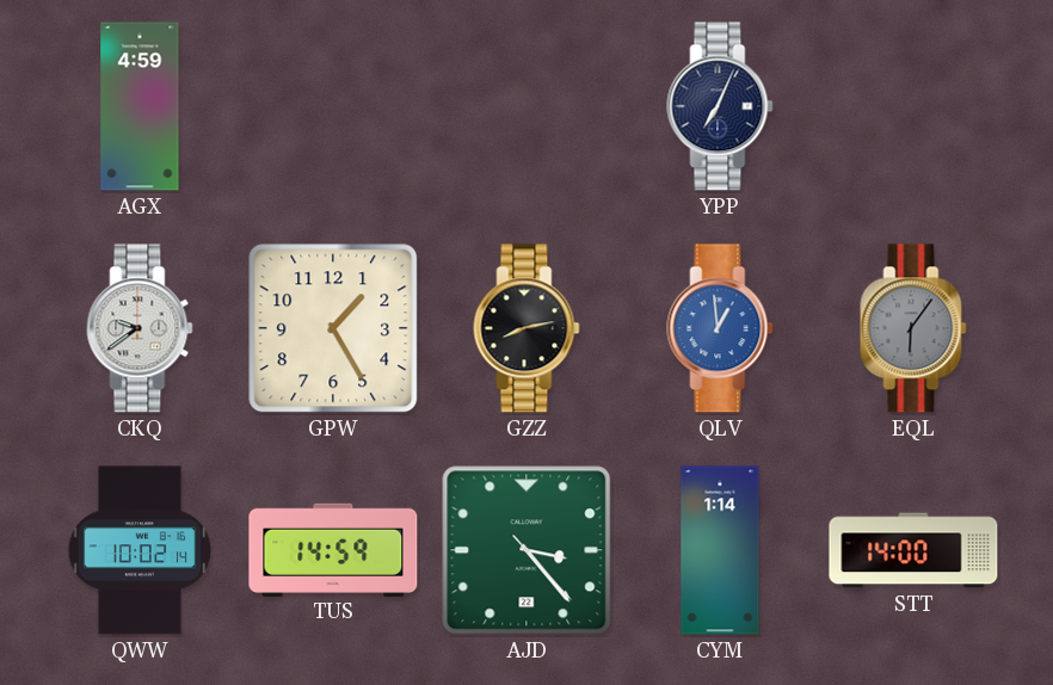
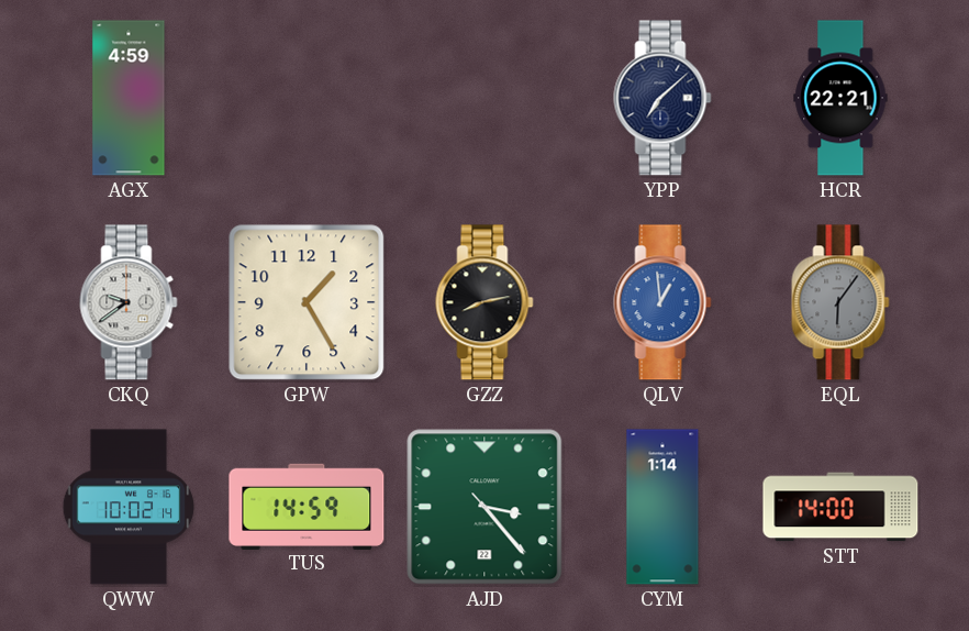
YPP: 7:04 -> 7:08 (662, 98)
HCR: none -> 22:21 (840, 98)
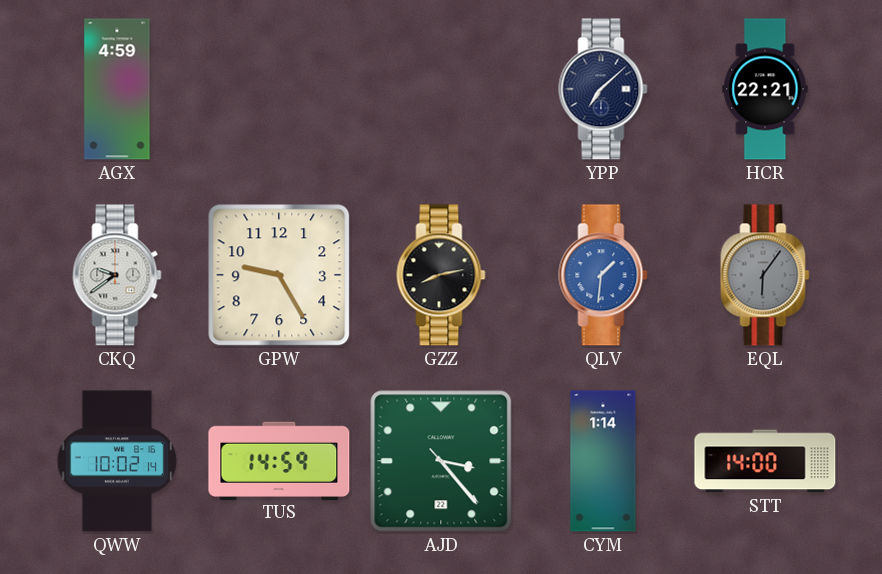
GPW: 1:25 -> 9:25 (279, 275)
QLV: 12:59 -> 1:31 (603, 275)
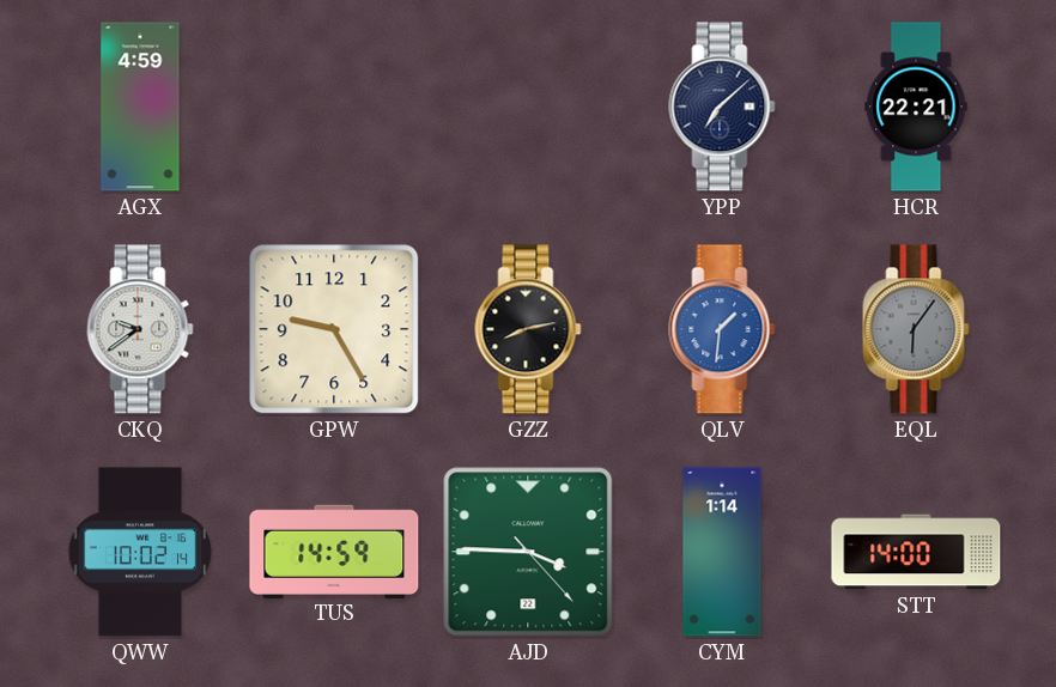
AJD: 3:23 -> 3:45 (528, 552)
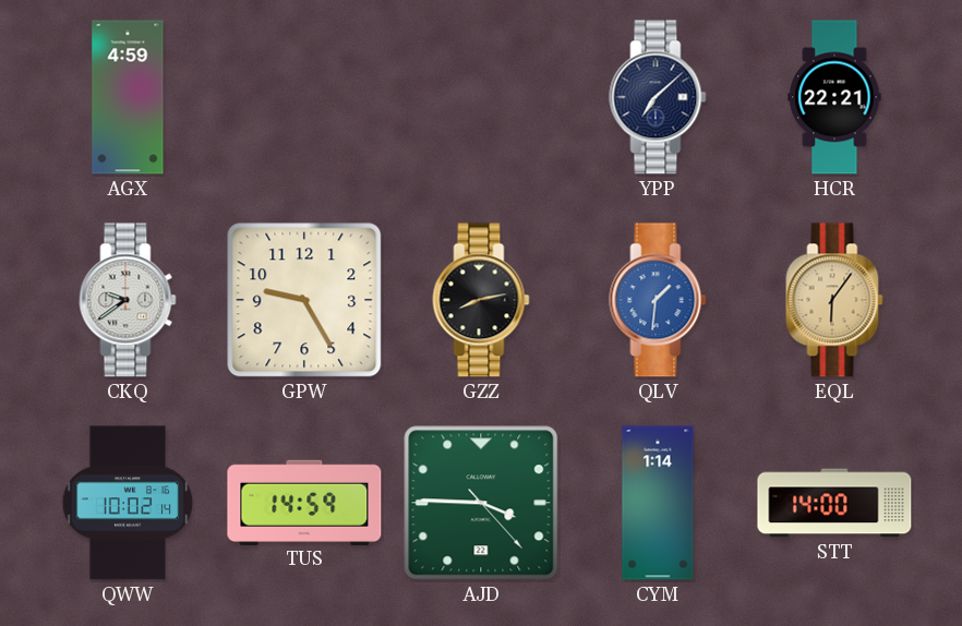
EQL dial: grey -> champagne (834, 300)
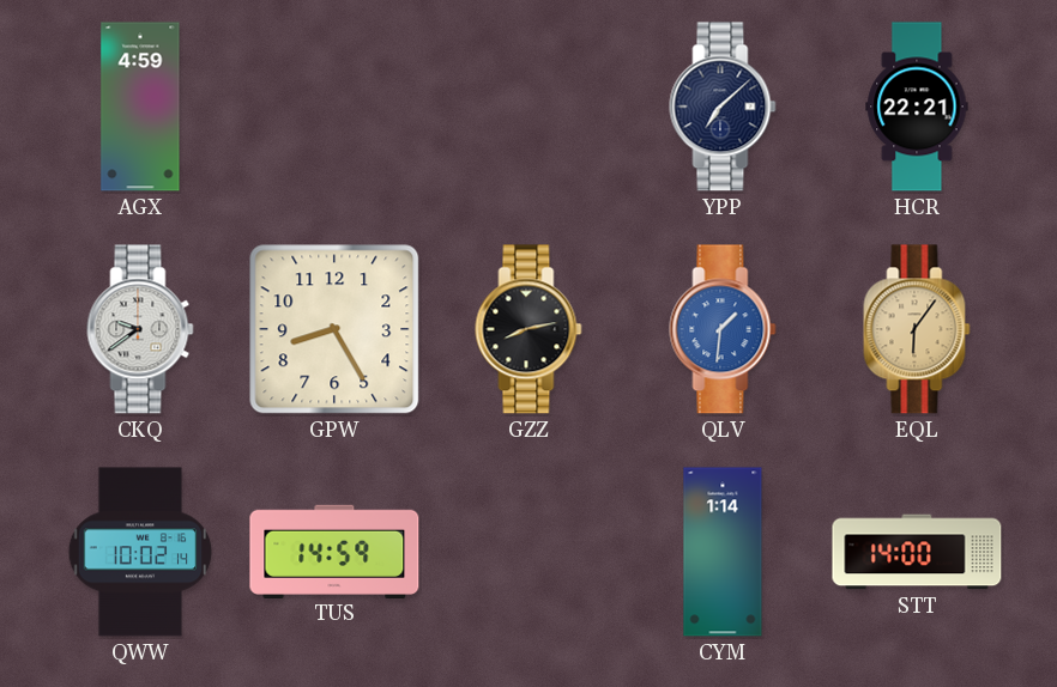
GPW: 9:25 -> 8:25 (334, 329)
AJD: 3:45 -> none (481, 503)
